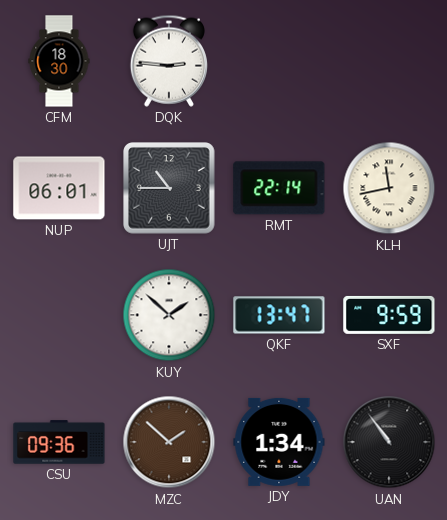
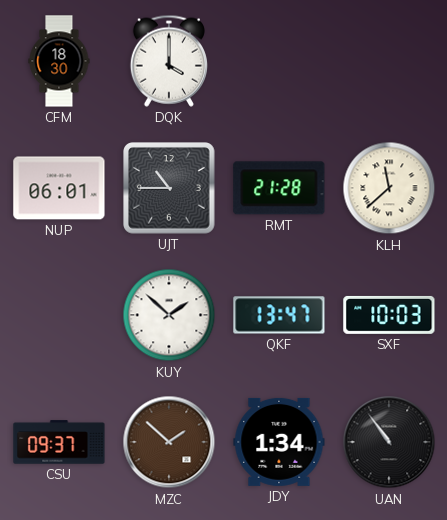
DQK: 2:46 -> 4:00 (169, 61)
RMT: 22:14 -> 21:28 (279, 188)
KLH: 11:43 -> 11:38 (389, 188)
SXF: 9:59 -> 10:03 (389, 315)
CSU: 09:36 -> 09:37 (59, 442)
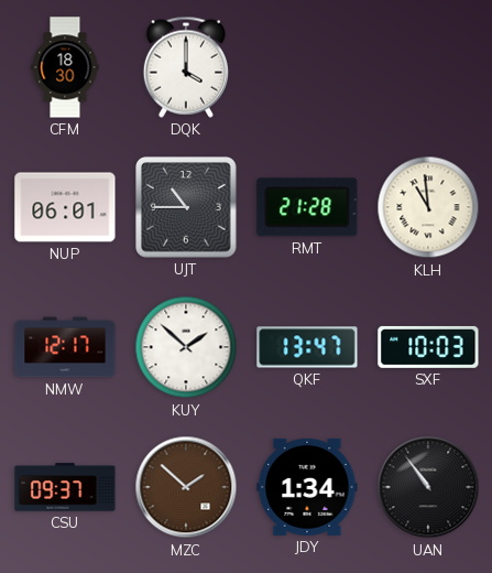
KLH: 11:38 -> 10:59 (428, 207)
NMW: none -> 12:17 (65, 347)
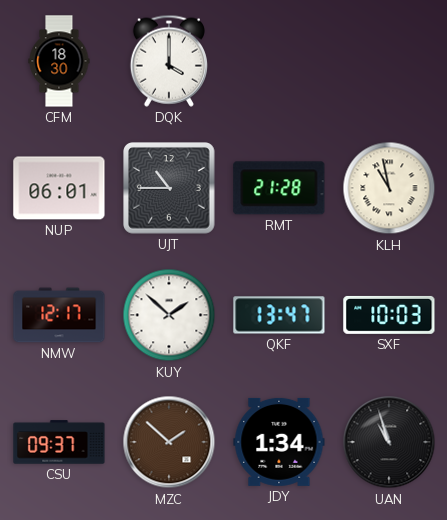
KLH: 10:59 -> 10:58 (389, 188)
UAN: 10:54 -> 10:57 (389, 442)
